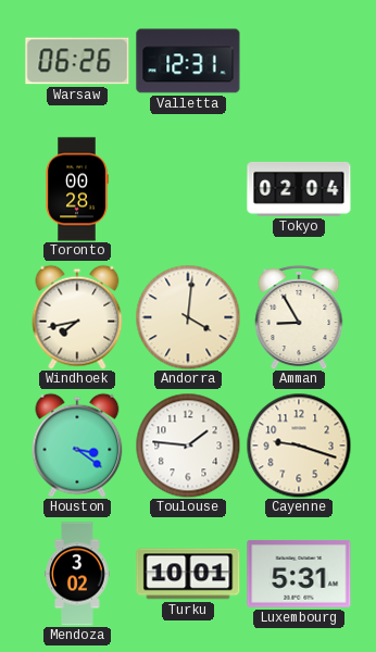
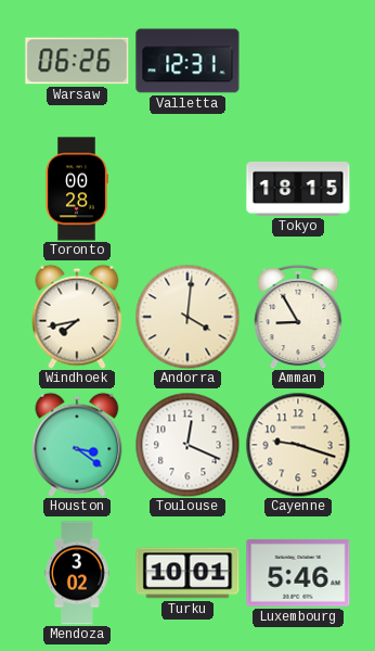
Tokyo: 02:04 -> 18:15 (298, 189)
Toulouse: 1:46 -> 12:19 (187, 445)
Luxembourg: 5:31 -> 5:46 (298, 573)
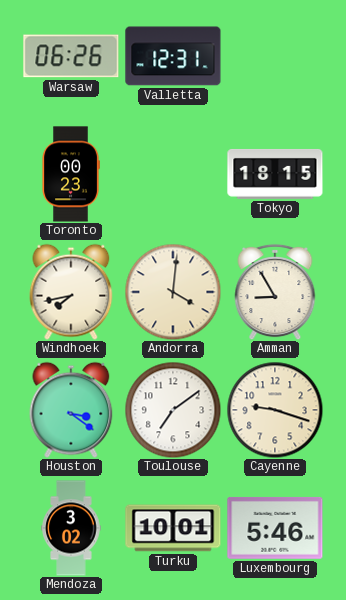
Toronto: 00:28 -> 00:23 (71, 174)
Toulouse: 12:19 -> 7:09 (173, 410)
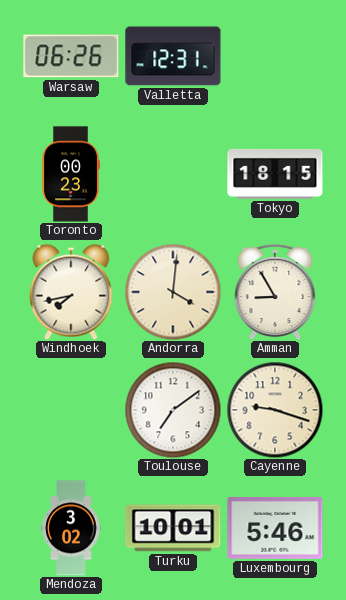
Houston: 3:21 -> none (71, 410)
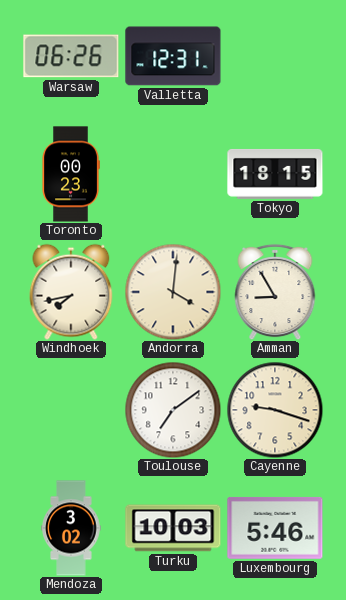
Turku: 10:01 -> 10:03 (173, 528)
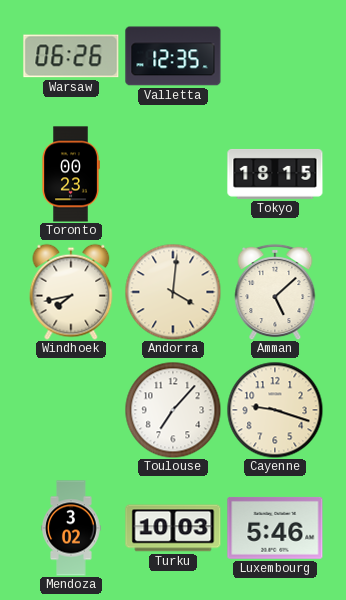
Valletta: 12:31 -> 12:35 (173, 56)
Amman: 8:55 -> 5:08 (275, 292)
Toulouse: 7:09 -> 7:07 (173, 410)
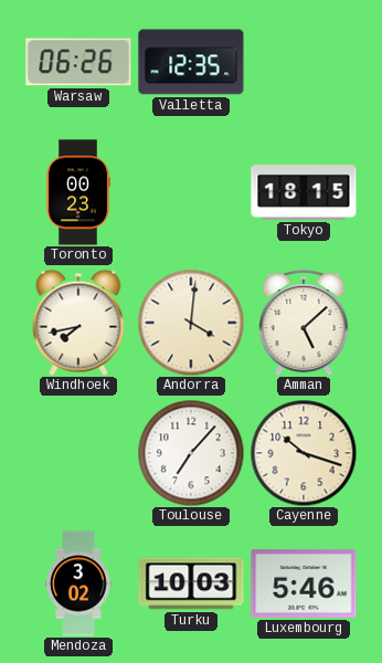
Cayenne: 9:18 -> 10:18 (304, 453)
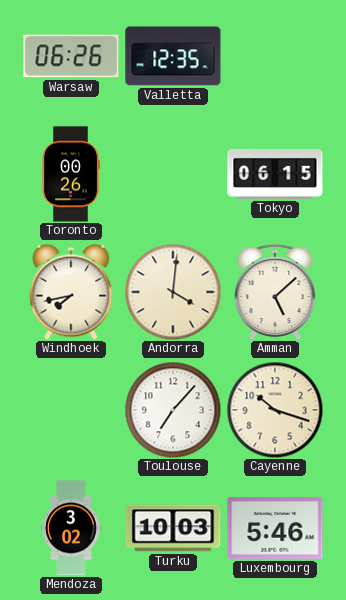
Toronto: 00:23 -> 00:26 (71, 174)
Tokyo: 18:15 -> 06:15 (275, 174)
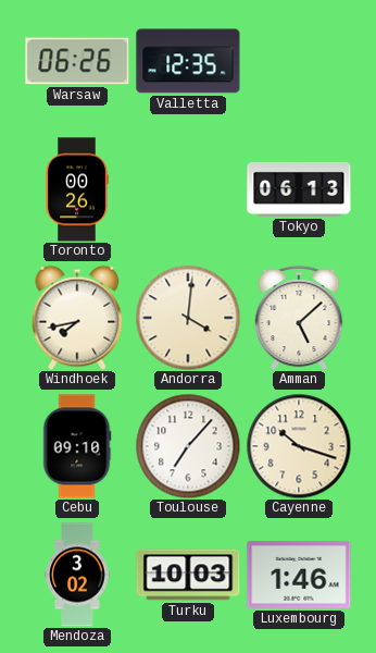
Tokyo: 06:15 -> 06:13 (299, 189)
Cebu: none -> 09:10 (77, 446)
Luxembourg: 5:46 -> 1:46 (299, 575)
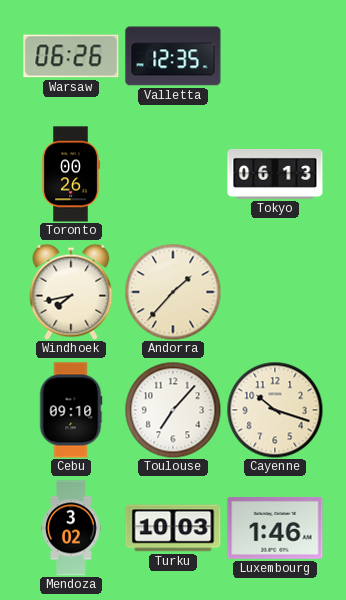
Andorra: 4:01 -> 1:37 (173, 292)
Amman: 5:08 -> none (299, 318)
